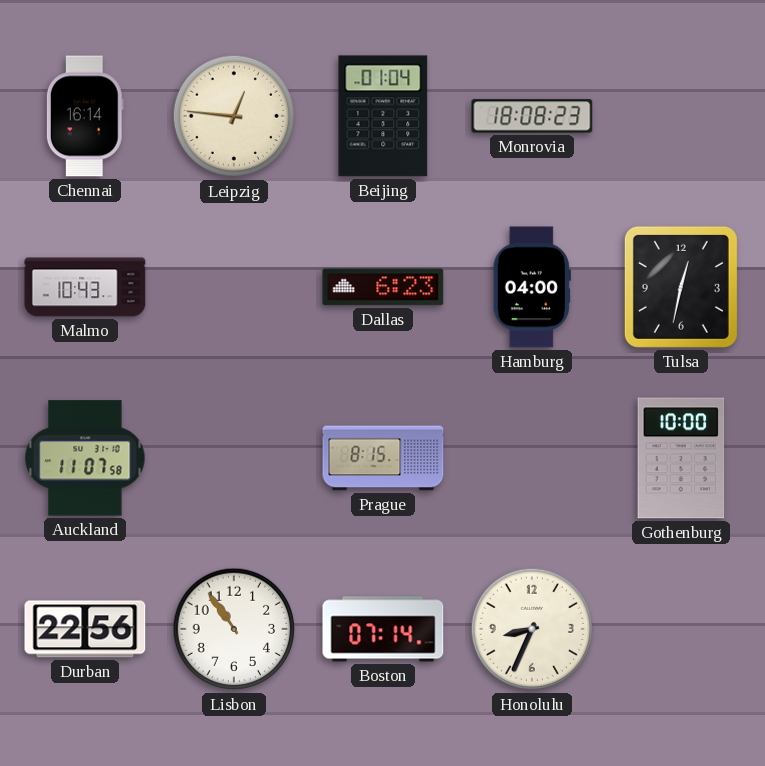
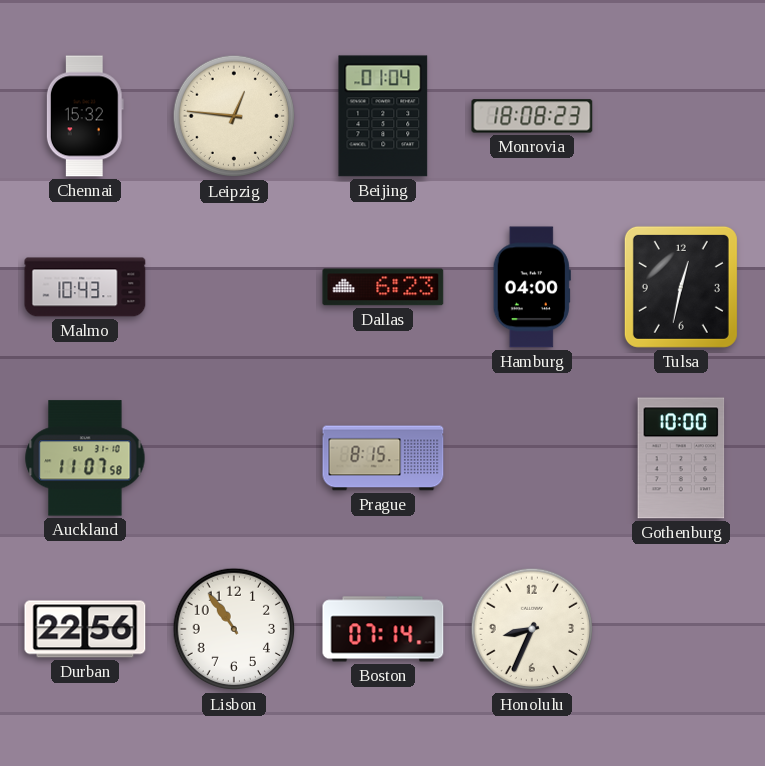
Chennai: 16:14 -> 15:32 (85, 116)
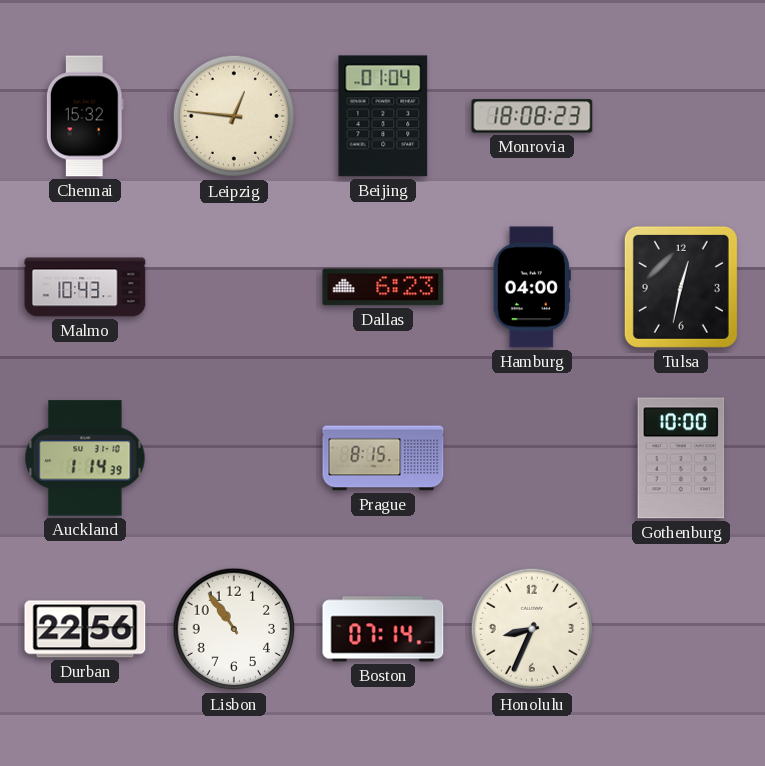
Auckland: 11:07 -> 1:14 (85, 458)
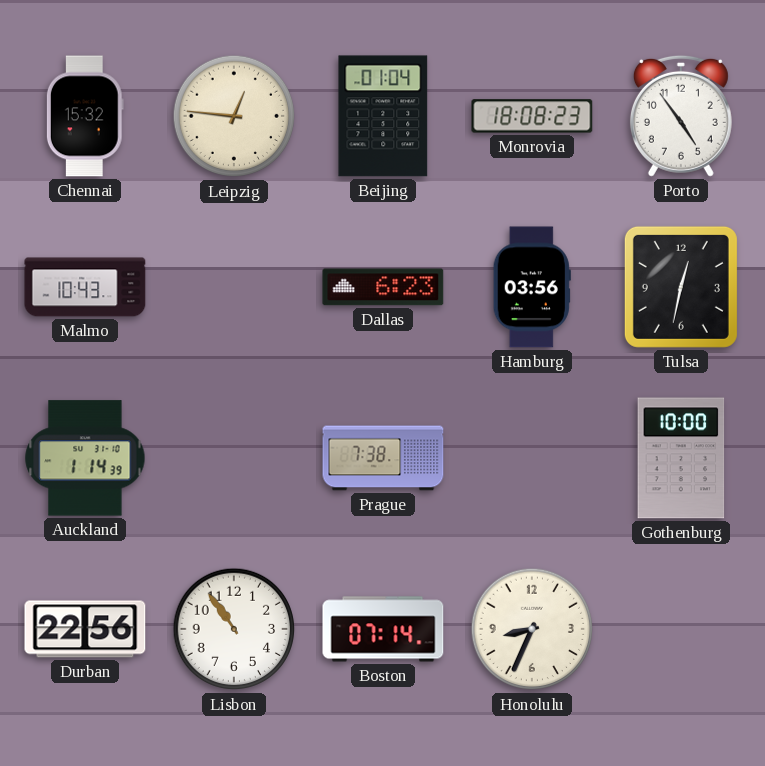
Porto: none -> 4:54 (681, 116)
Hamburg: 04:00 -> 03:56 (532, 287)
Prague: 8:15 -> 7:38 (383, 458)
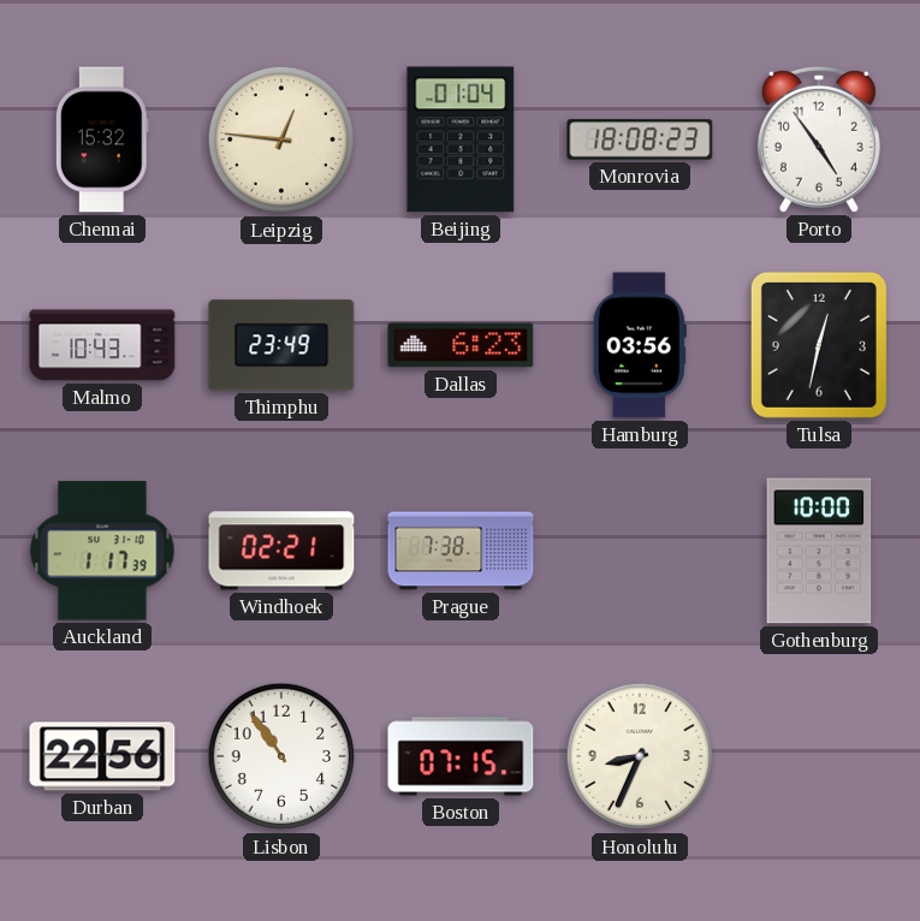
Thimphu: none -> 23:49 (281, 345)
Auckland: 1:14 -> 1:17 (102, 551)
Windhoek: none -> 02:21 (281, 551)
Boston: 07:14 -> 07:15 (461, 756)
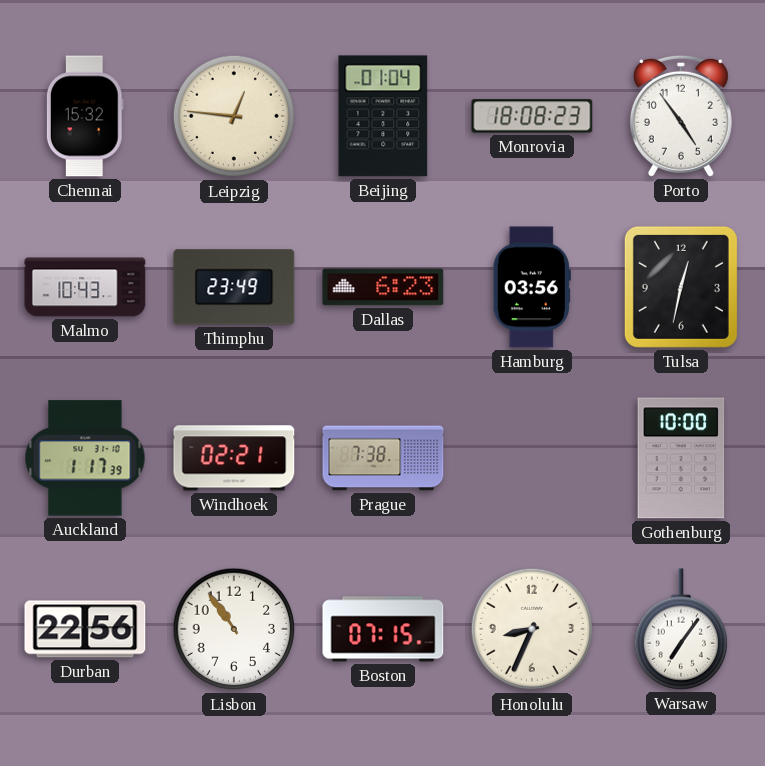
Warsaw: none -> 7:06 (680, 629)
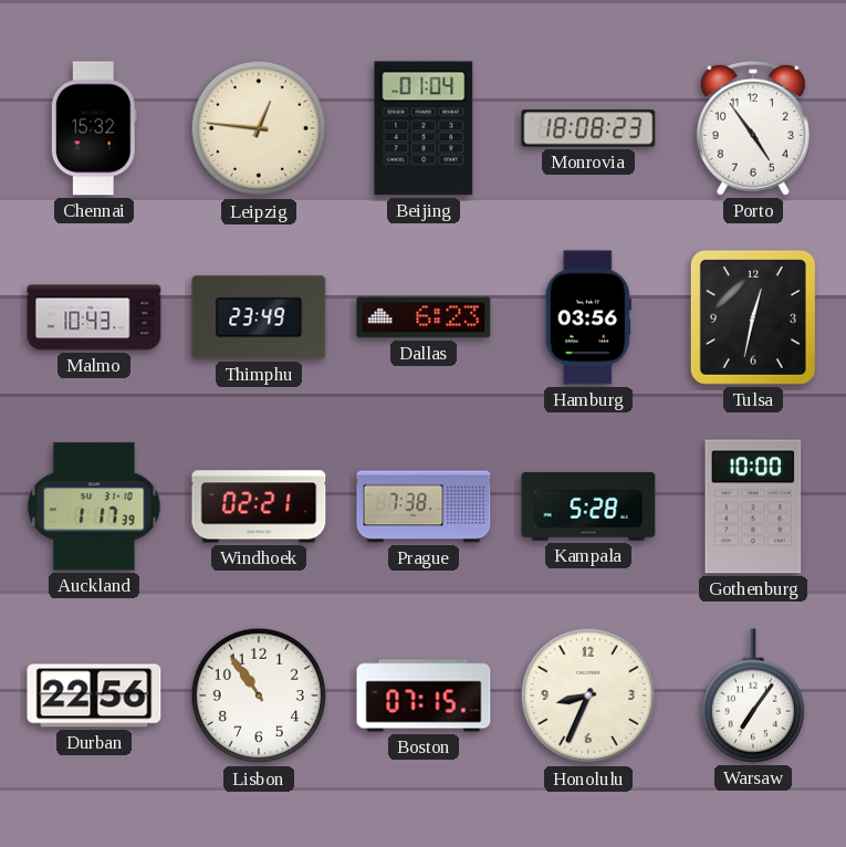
Kampala: none -> 5:28 (588, 506)
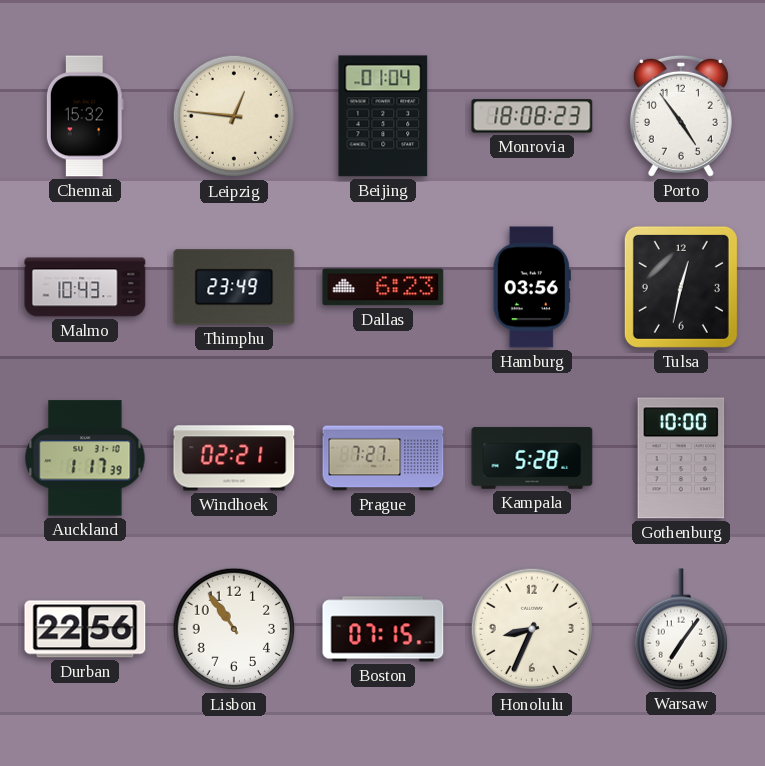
Prague: 7:38 -> 7:27 (383, 458)
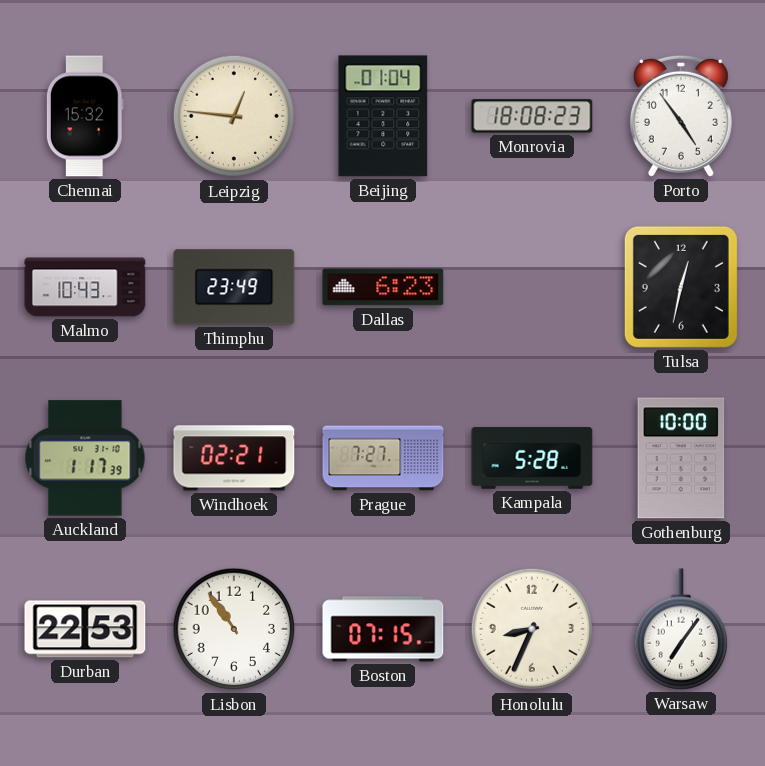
Hamburg: 03:56 -> none (532, 287)
Durban: 22:56 -> 22:53 (85, 629)
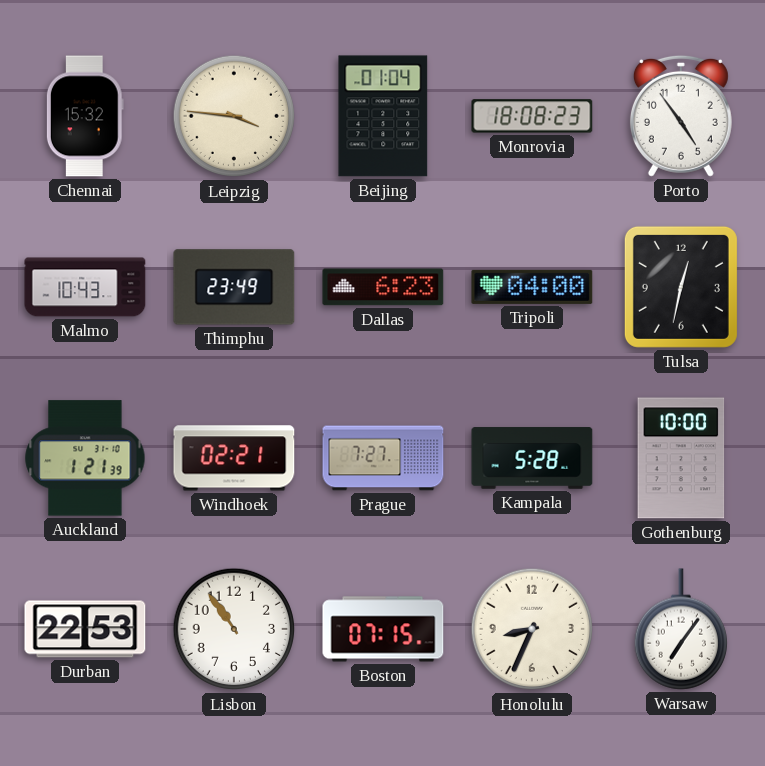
Leipzig: 12:46 -> 3:46 (234, 116)
Tripoli: none -> 04:00 (532, 287)
Auckland: 1:17 -> 1:21 (85, 458)
